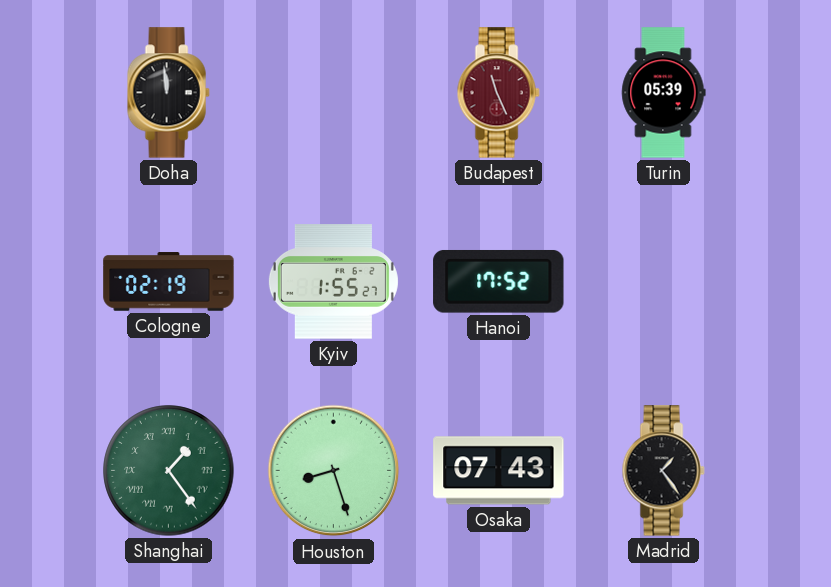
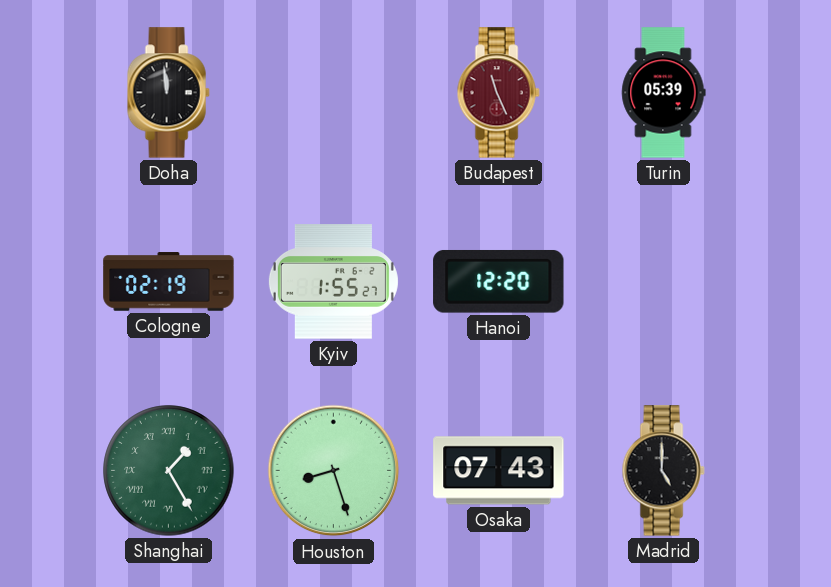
Hanoi: 17:52 -> 12:20 (499, 281)
Shanghai: 1:24 -> 1:25 (169, 471)
Madrid: 1:24 -> 5:00 (663, 471)
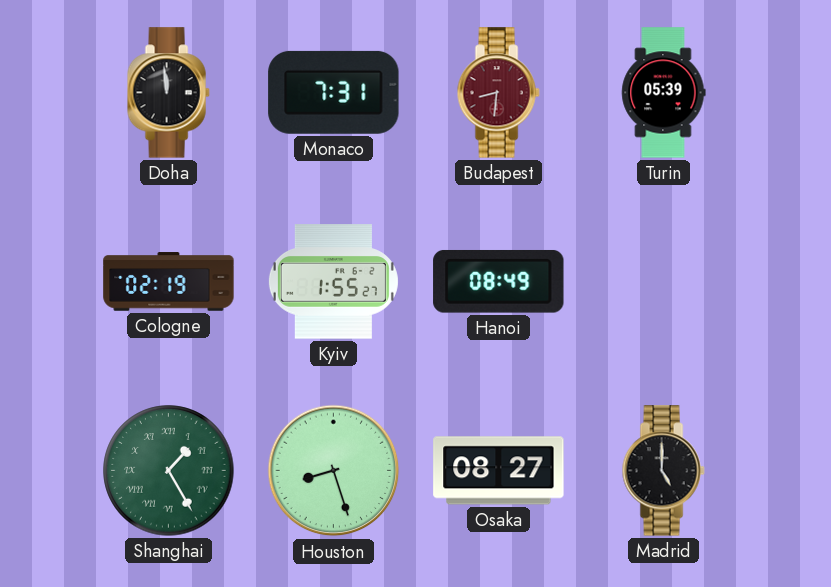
Monaco: none -> 7:31 (334, 92)
Budapest: 11:26 -> 8:31 (498, 93)
Hanoi: 12:20 -> 08:49 (499, 281)
Osaka: 07:43 -> 08:27 (499, 471)
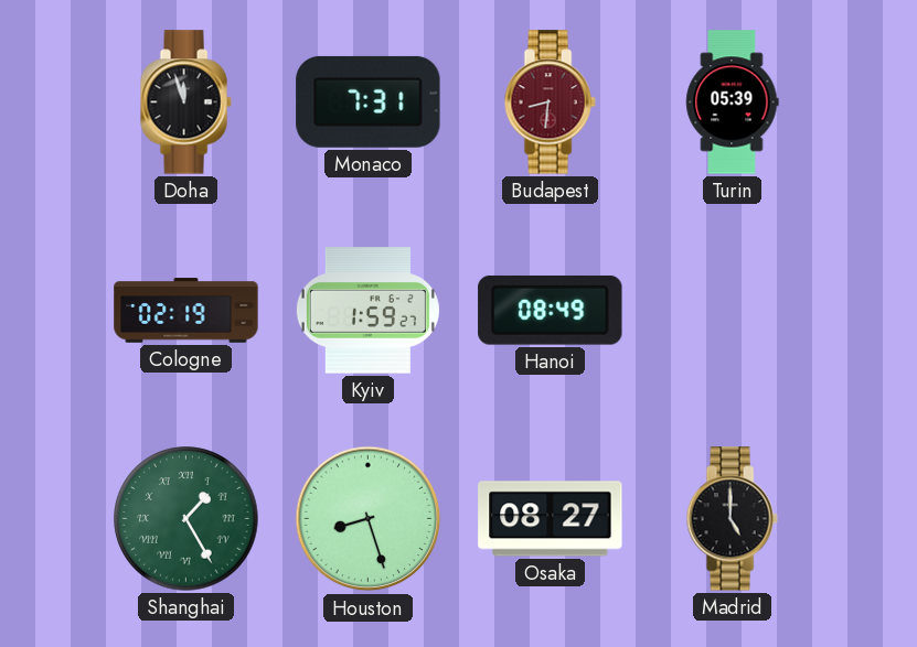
Doha: 11:59 -> 11:57 (185, 103)
Kyiv: 1:55 -> 1:59 (367, 311)
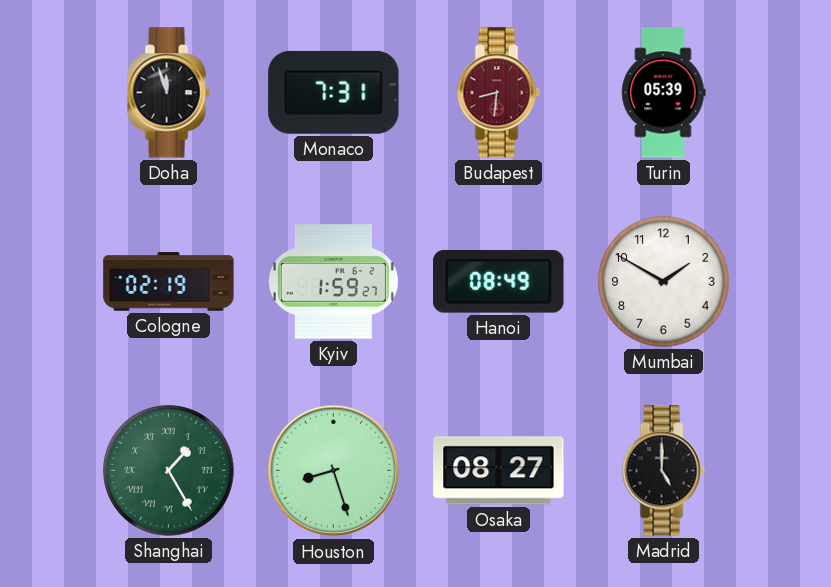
Mumbai: none -> 1:50 (664, 282)
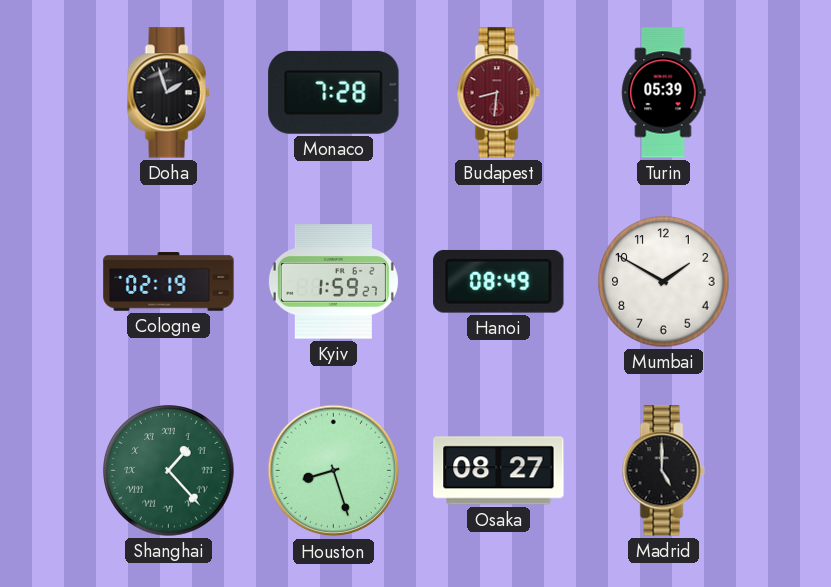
Doha: 11:57 -> 1:57 (168, 93)
Monaco: 7:31 -> 7:28 (334, 92)
Shanghai: 1:25 -> 1:23 (169, 471)
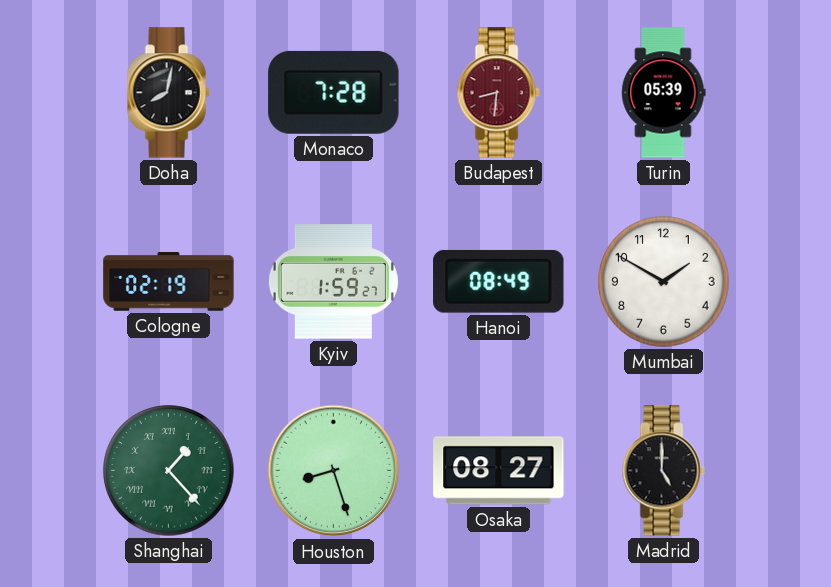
Doha: 1:57 -> 8:02 (168, 93)
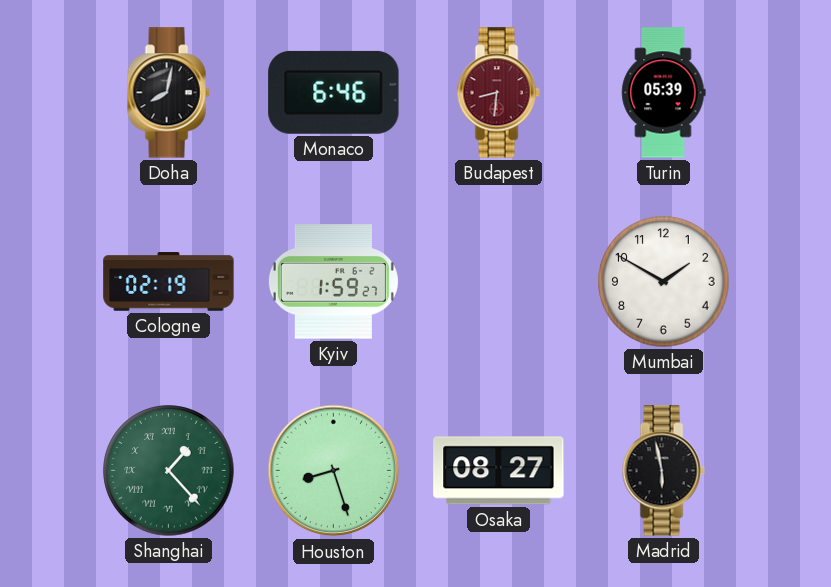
Monaco: 7:28 -> 6:46 (334, 92)
Hanoi: 08:49 -> none (499, 281)
Madrid: 5:00 -> 5:58 (663, 471)
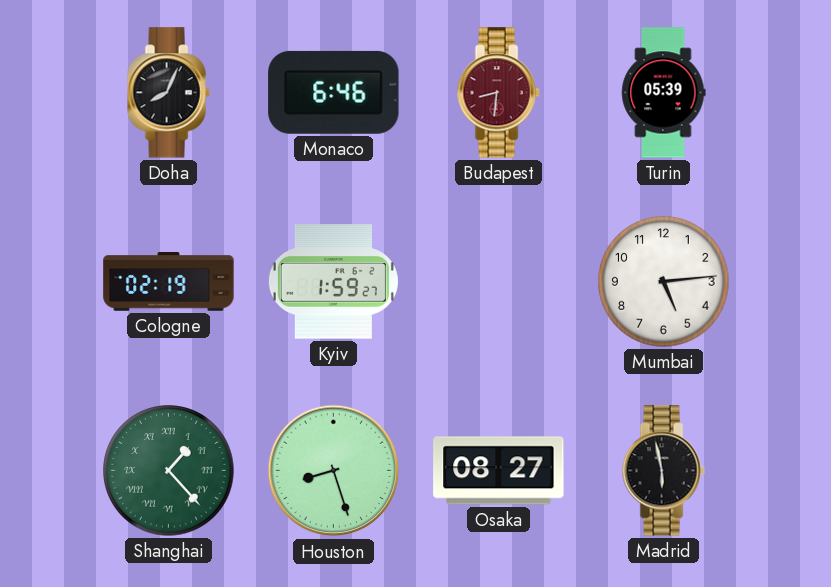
Doha: 8:02 -> 8:04 (168, 93)
Mumbai: 1:50 -> 5:14 (664, 282)
